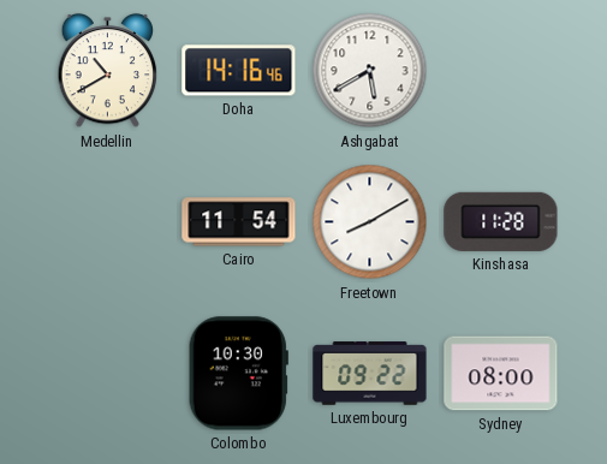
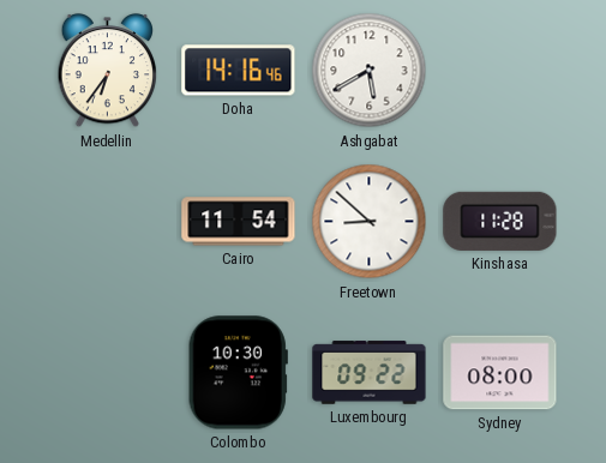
Medellin: 10:40 -> 6:36 (108, 71)
Freetown: 8:10 -> 8:52 (370, 222)
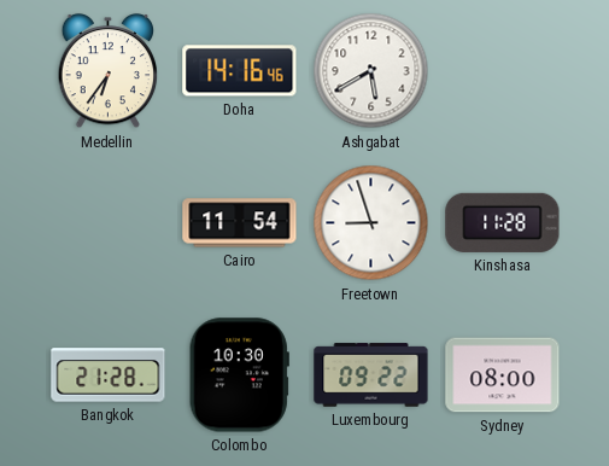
Freetown: 8:52 -> 8:57 (371, 223)
Bangkok: none -> 21:28 (109, 375)
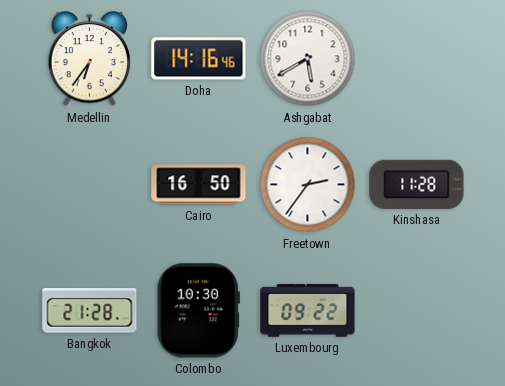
Cairo: 11:54 -> 16:50 (199, 185)
Freetown: 8:57 -> 2:36 (308, 185)
Sydney: 08:00 -> none (503, 375)
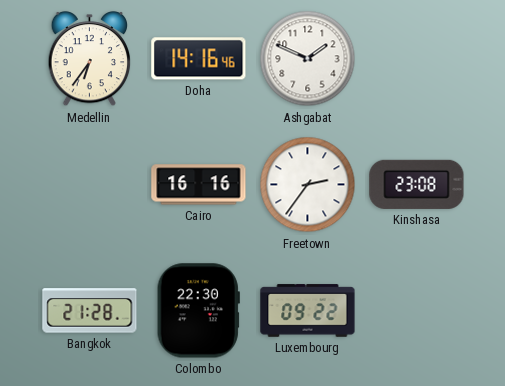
Ashgabat: 5:40 -> 1:49 (308, 59)
Cairo: 16:50 -> 16:16 (199, 185)
Kinshasa: 11:28 -> 23:08 (417, 184)
Colombo: 10:30 -> 22:30 (198, 311)
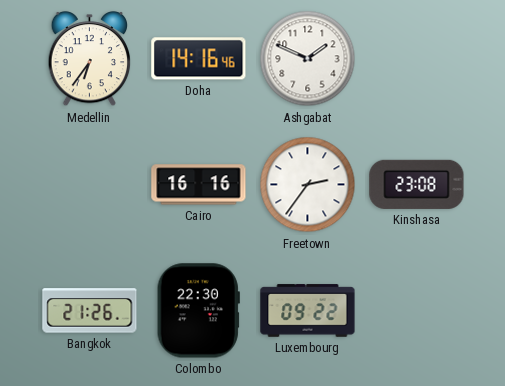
Bangkok: 21:28 -> 21:26 (90, 311)
